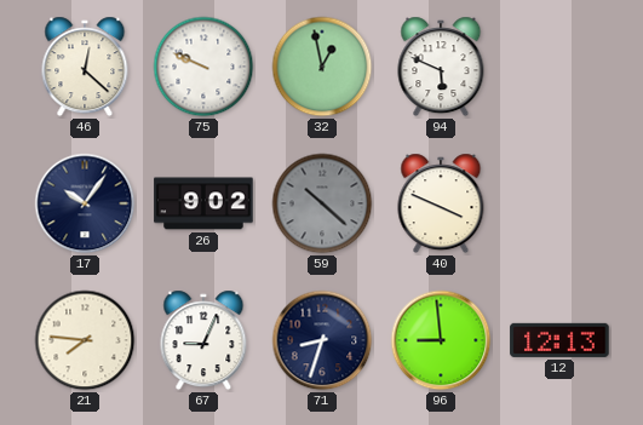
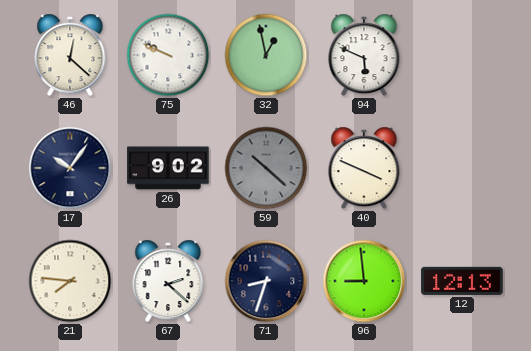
67: 9:04 -> 2:22 (168, 281)
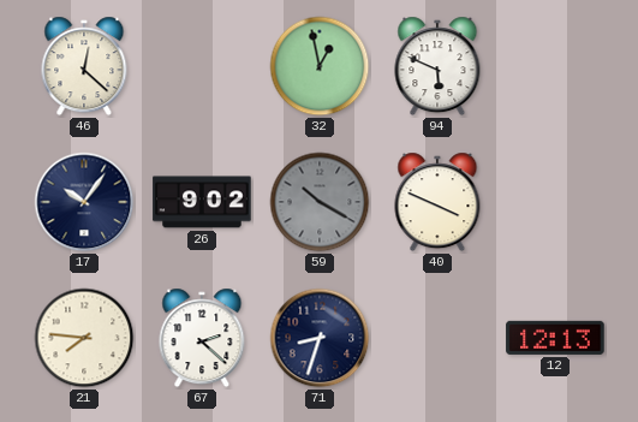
75: 9:49 -> none (168, 55)
59: 10:22 -> 10:20 (320, 202)
96: 8:59 -> none (364, 281)
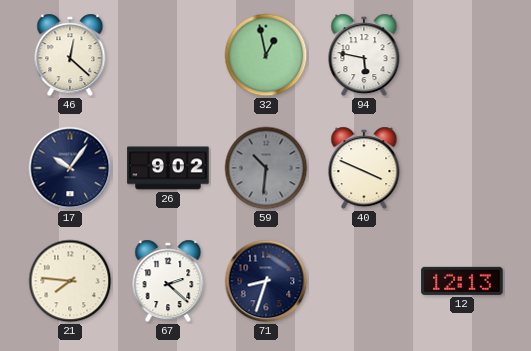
94: 5:49 -> 5:47 (364, 55)
59: 10:20 -> 10:31 (266, 168)
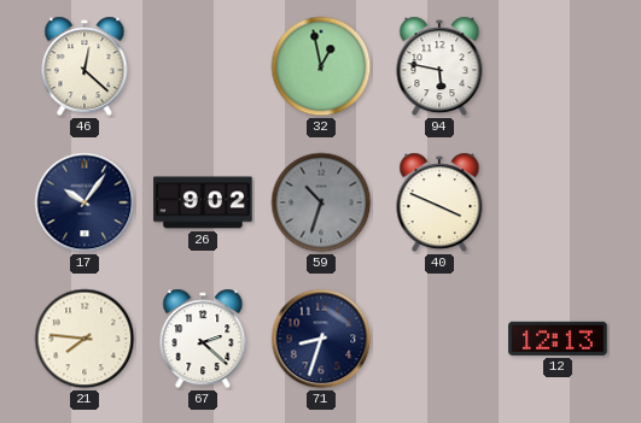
59: 10:31 -> 10:33 (321, 202)
